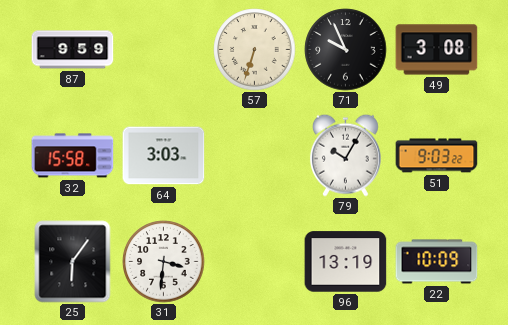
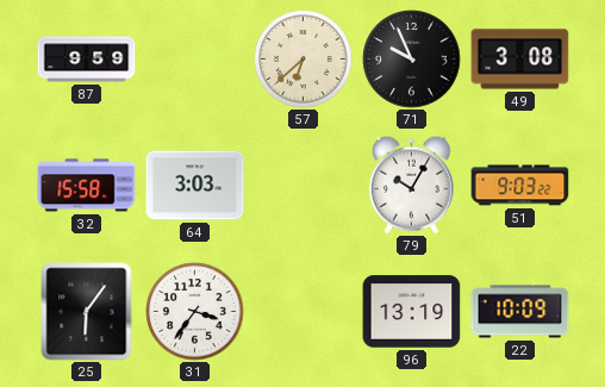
57: 6:33 -> 6:38 (304, 60)
31: 3:31 -> 3:36 (195, 312)
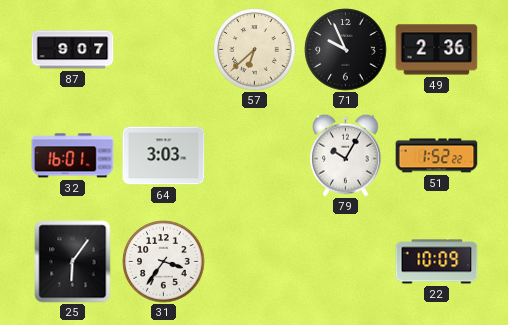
87: 9:59 -> 9:07 (73, 50)
49: 3:08 -> 2:36 (437, 50)
32: 15:58 -> 16:01 (73, 156)
51: 9:03 -> 1:52 (437, 156)
96: 13:19 -> none (412, 312)
